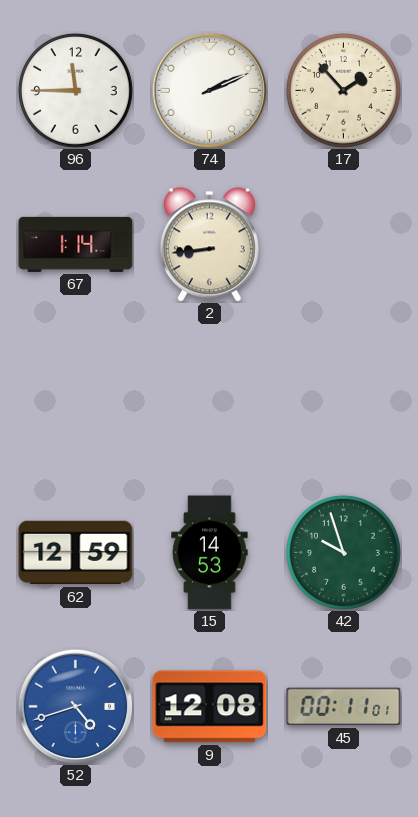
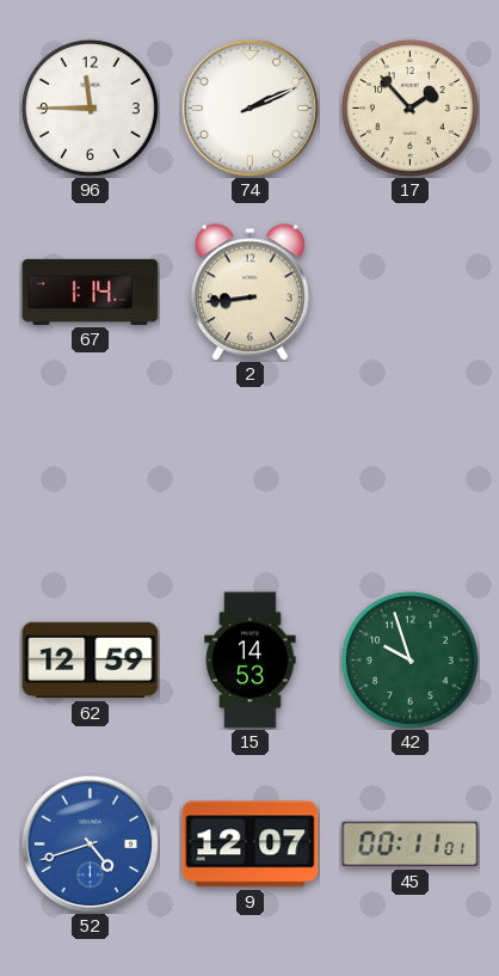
9: 12:08 -> 12:07 (251, 845)
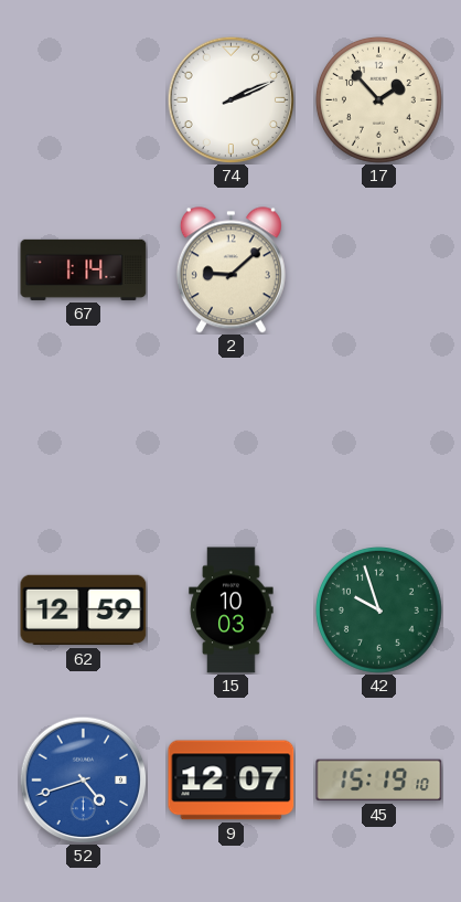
96: 11:45 -> none (90, 108)
2: 8:44 -> 9:08 (230, 270)
15: 14:53 -> 10:03 (232, 611)
45: 00:11 -> 15:19 (379, 781)
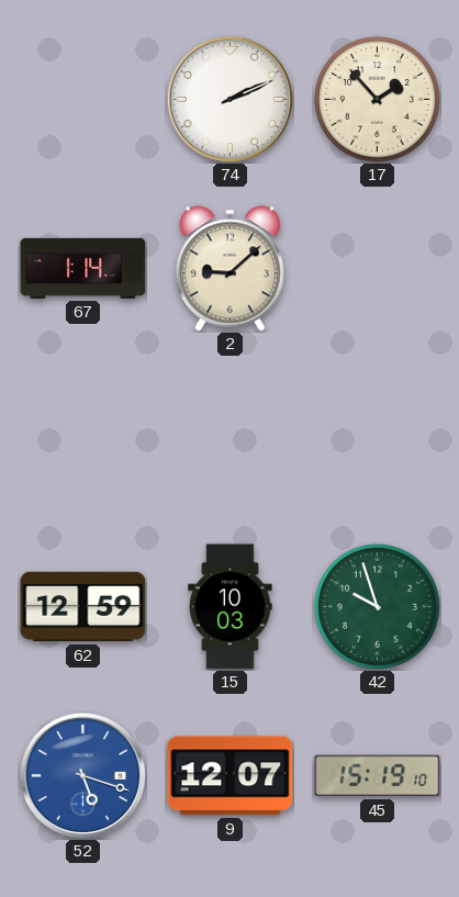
52: 4:42 -> 5:18 (82, 775)
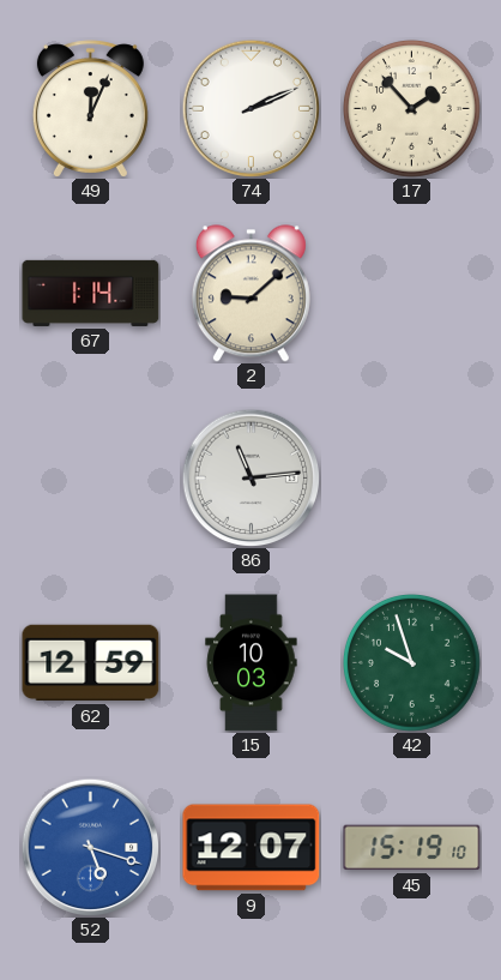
49: none -> 12:04 (90, 109)
86: none -> 11:14 (251, 477)
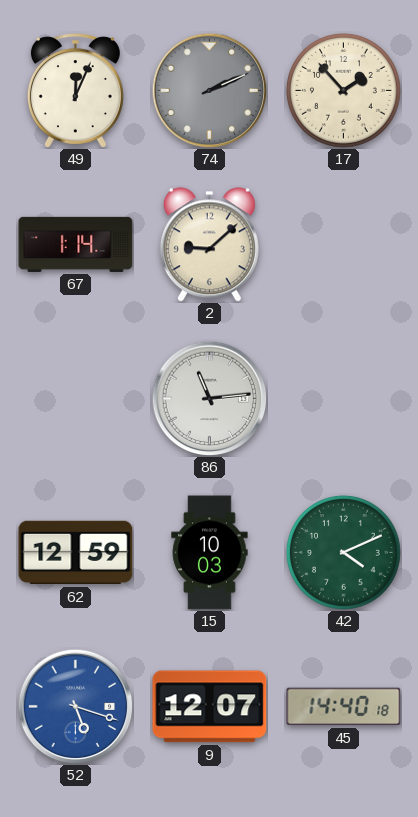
74 dial: white -> grey (209, 90)
42: 9:57 -> 4:11 (343, 552)
45: 15:19 -> 14:40 (344, 707)
